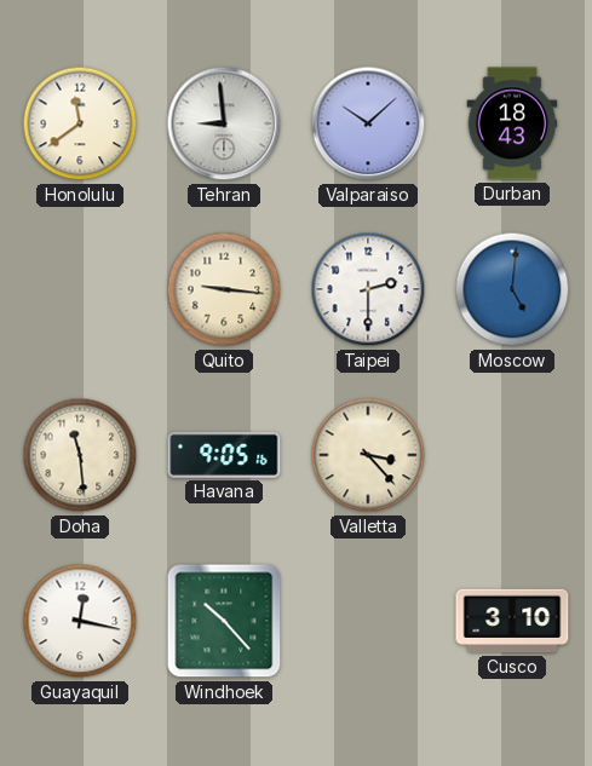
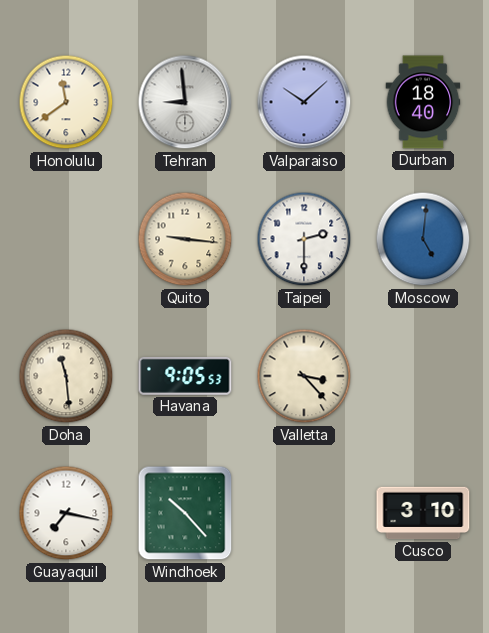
Durban: 18:43 -> 18:40 (423, 102)
Havana: 9:05:16 -> 9:05:53 (185, 376)
Guayaquil: 12:17 -> 7:17 (66, 513)
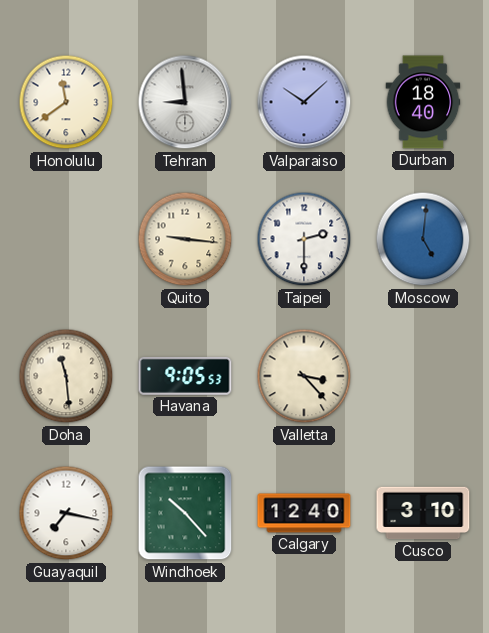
Calgary: none -> 12:40 (304, 513)
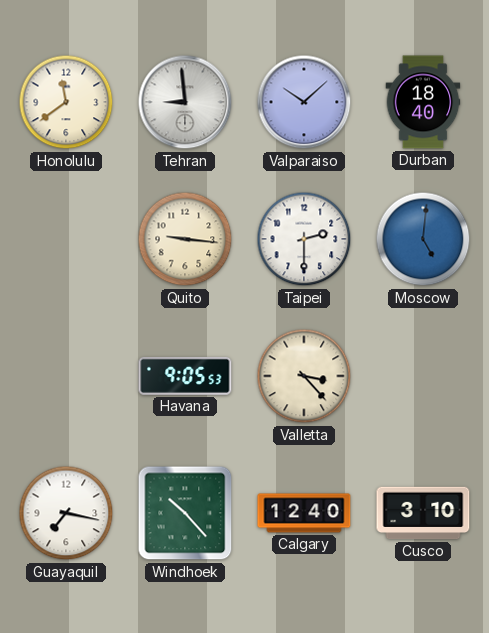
Doha: 11:29 -> none (66, 376)
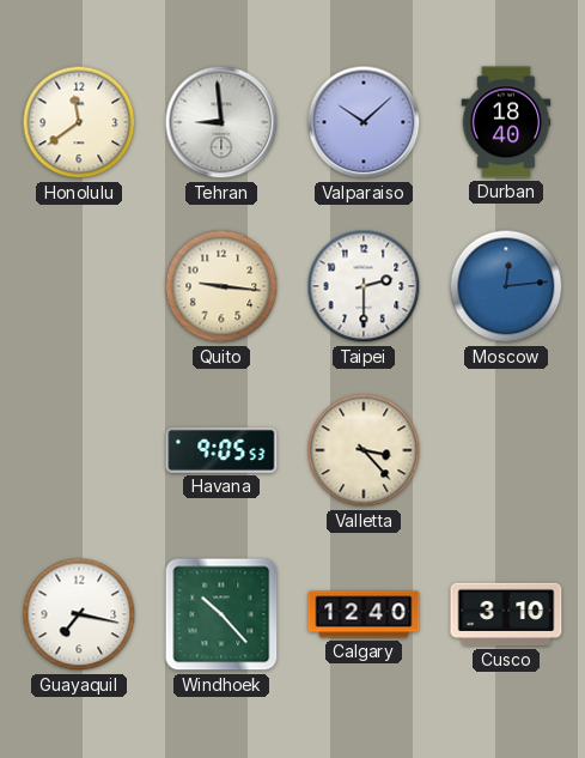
Moscow: 5:01 -> 12:14 (506, 286)
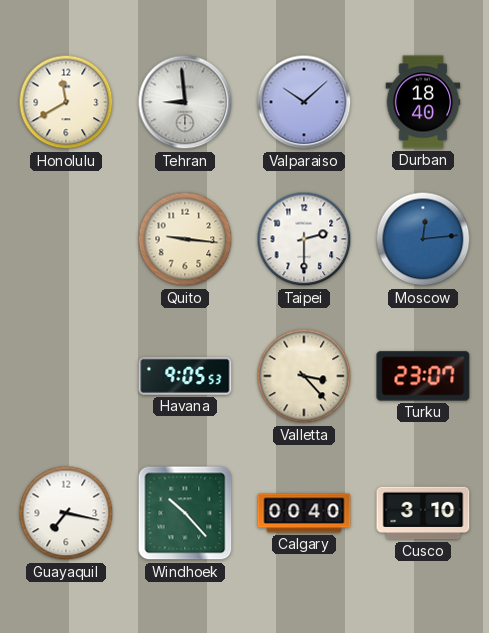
Honolulu: 11:39 -> 11:40 (66, 102)
Turku: none -> 23:07 (423, 376)
Calgary: 12:40 -> 00:40 (304, 513)
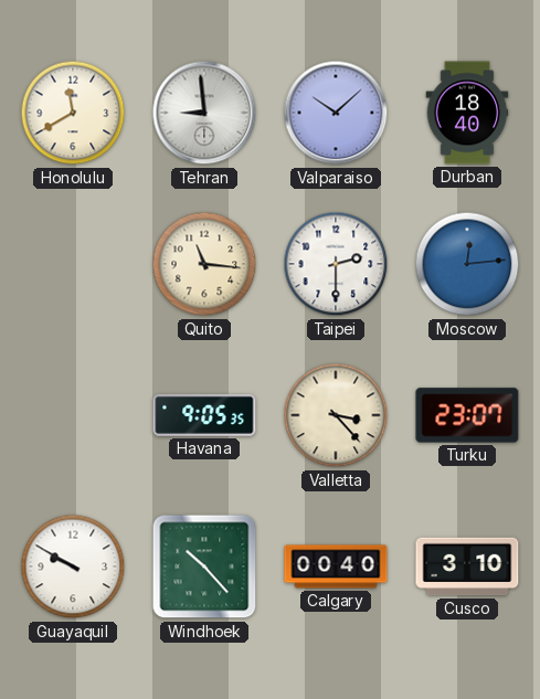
Quito: 9:16 -> 11:16 (204, 264)
Havana: 9:05:53 -> 9:05:35 (204, 415)
Guayaquil: 7:17 -> 9:50 (73, 566)
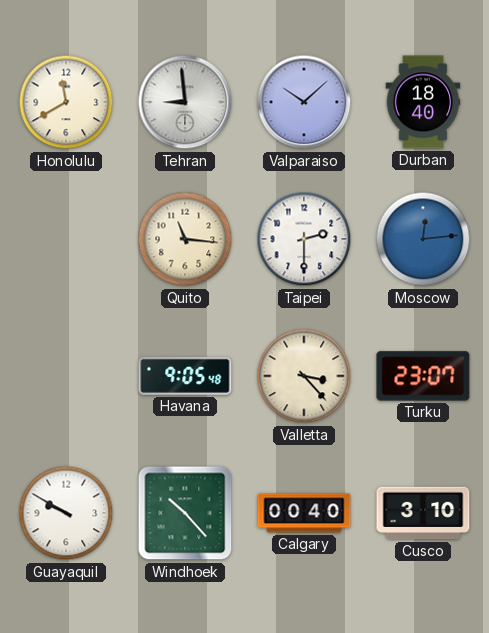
Havana: 9:05:35 -> 9:05:48 (185, 376)
